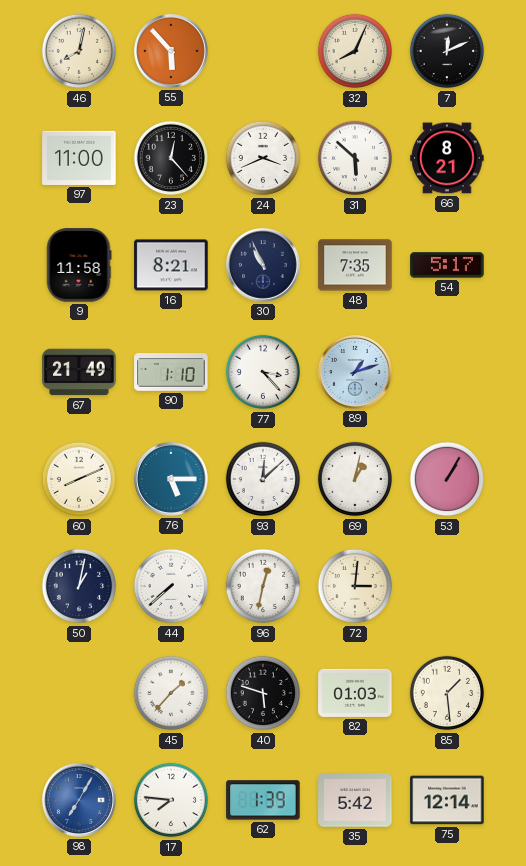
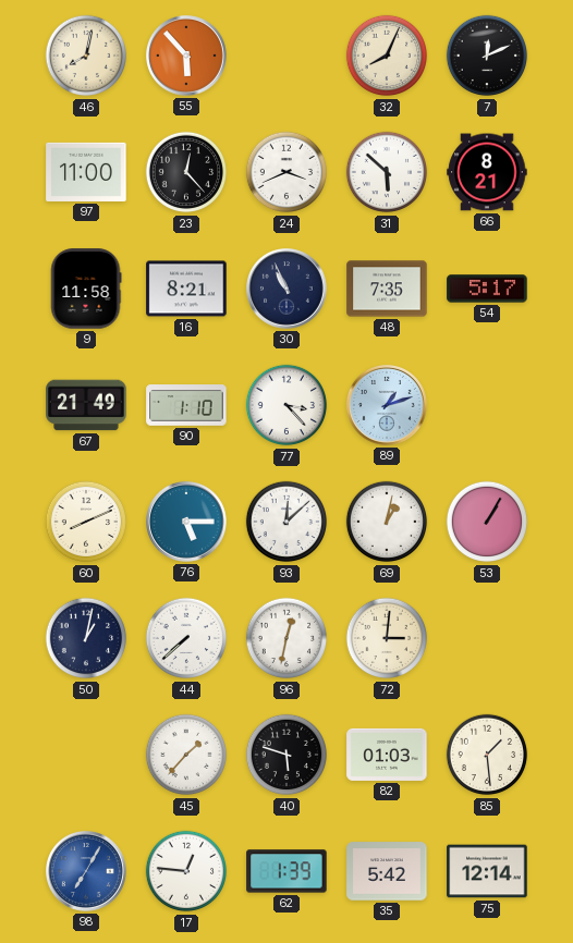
17: 7:46 -> 12:46 (186, 871)
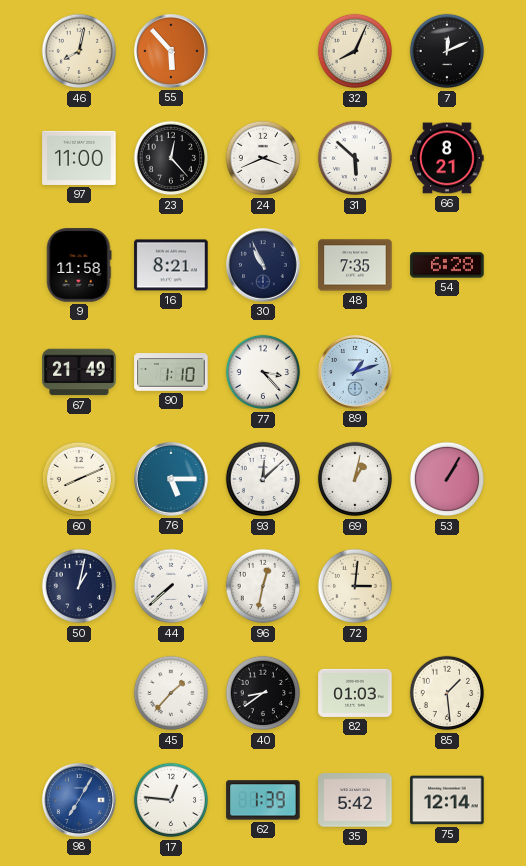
54: 5:17 -> 6:28 (447, 265)
40: 5:48 -> 8:39 (263, 693)
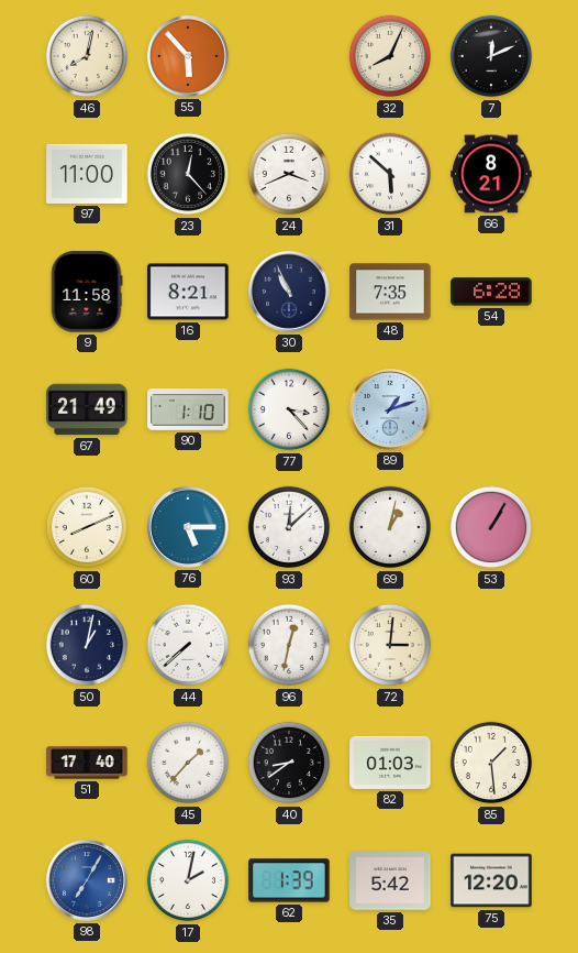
51: none -> 17:40 (87, 763)
17: 12:46 -> 2:02 (188, 880)
75: 12:14 -> 12:20 (491, 880)
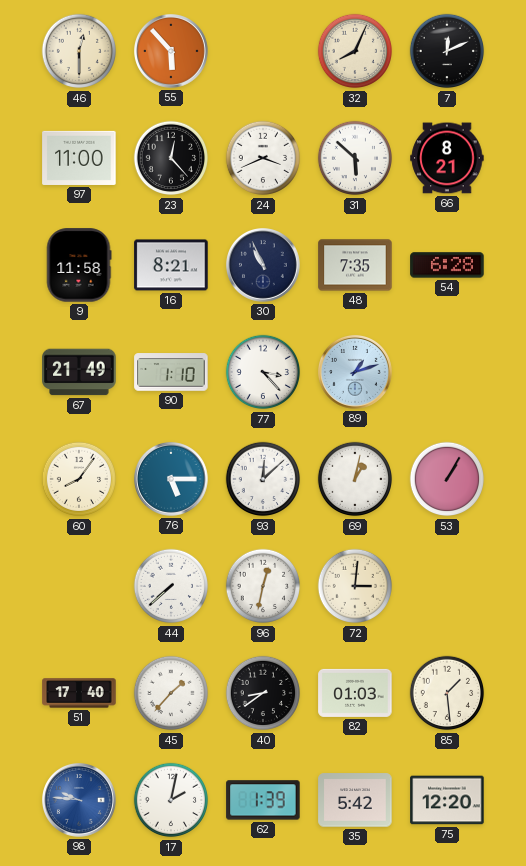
46: 8:02 -> 12:30 (79, 51)
60: 8:11 -> 8:06 (79, 479)
50: 1:02 -> none (87, 645)
98: 7:05 -> 9:46 (80, 801)
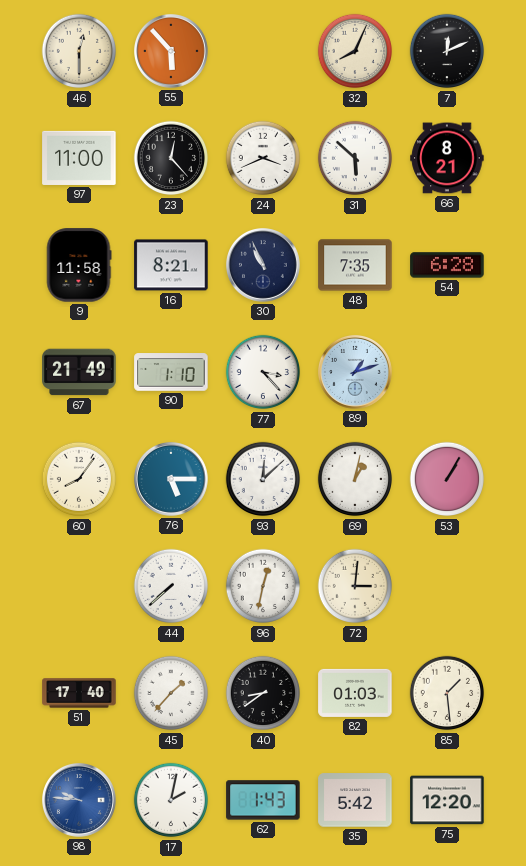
62: 1:39 -> 1:43 (263, 800)
